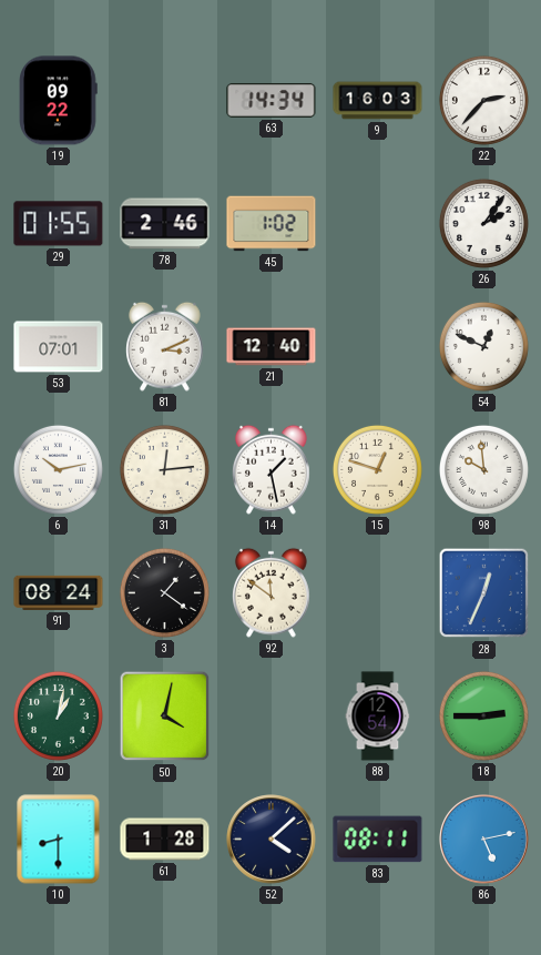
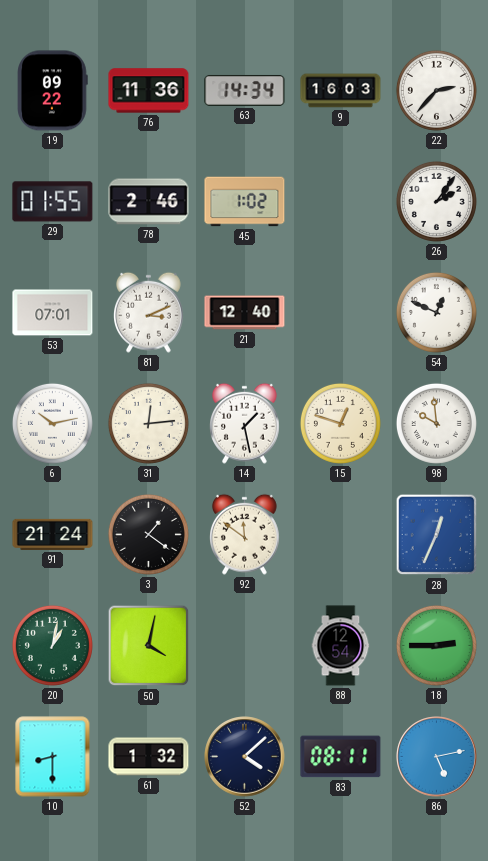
76: none -> 11:36 (149, 91)
91: 08:24 -> 21:24 (53, 534)
61: 1:28 -> 1:32 (149, 757)
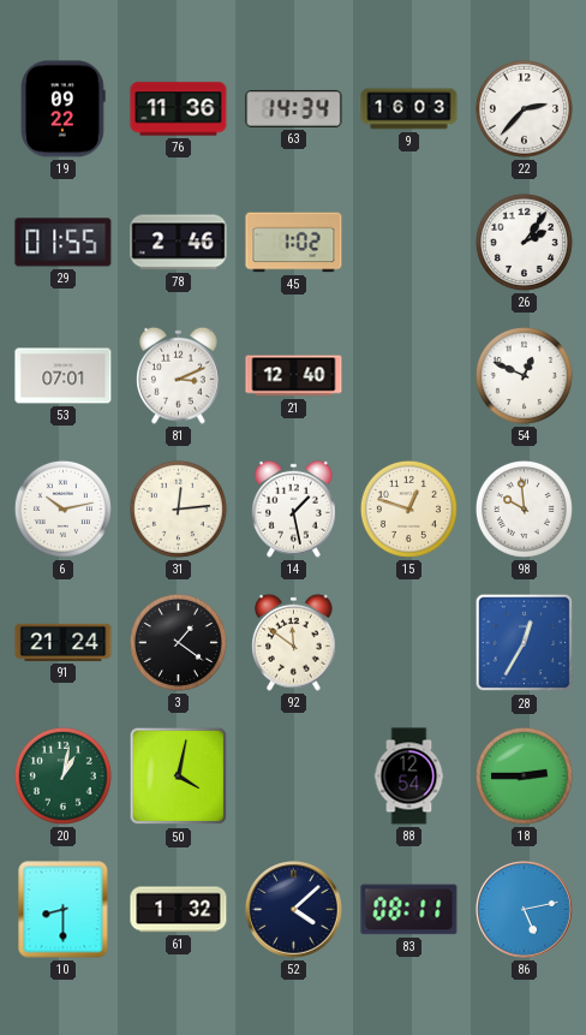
28: 12:34 -> 12:35 (525, 643)
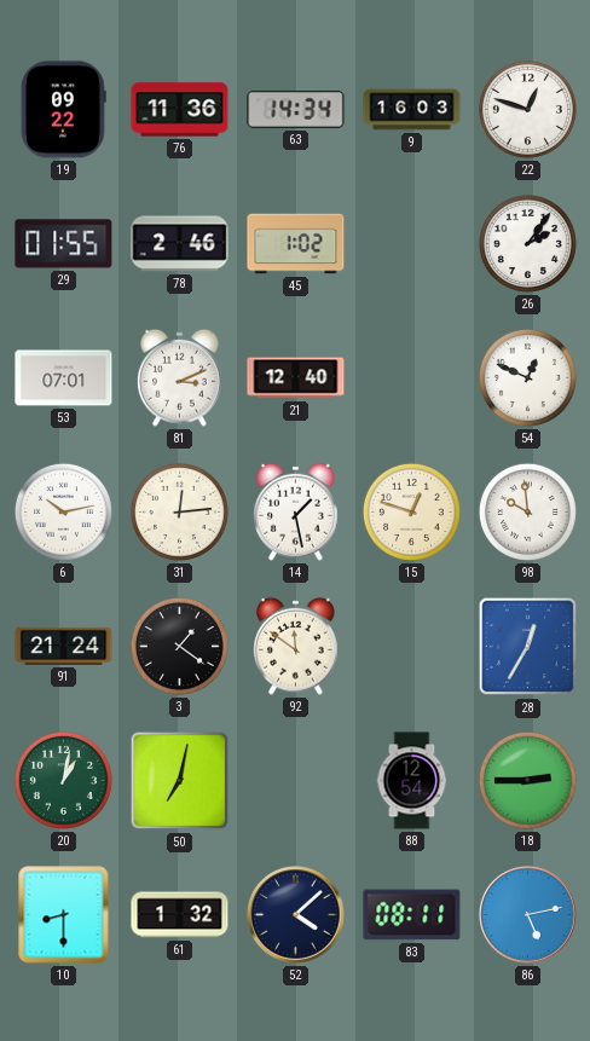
22: 2:37 -> 12:48 (527, 109)
50: 4:02 -> 7:02 (180, 781)
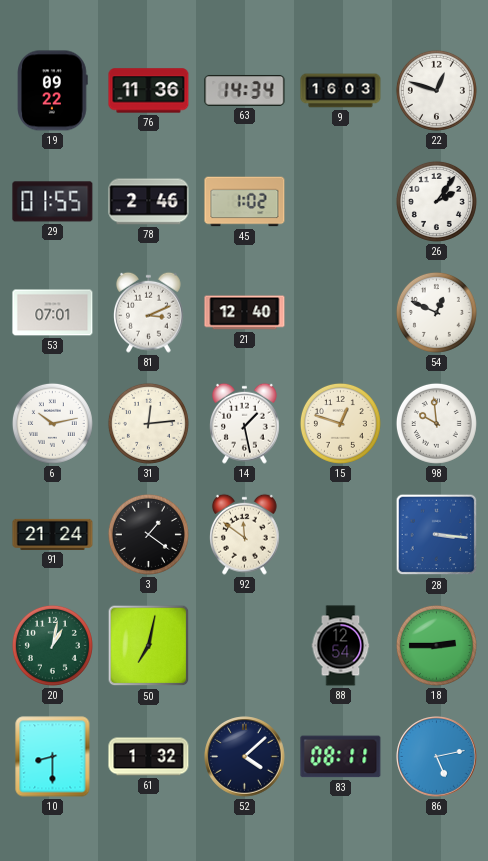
28: 12:35 -> 3:16 (437, 535)
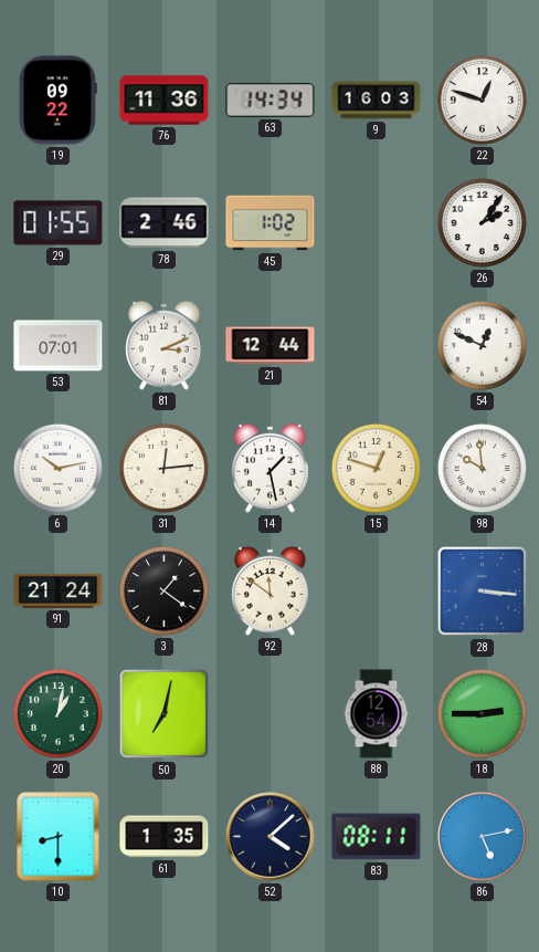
21: 12:40 -> 12:44 (271, 346)
61: 1:32 -> 1:35 (165, 837)
